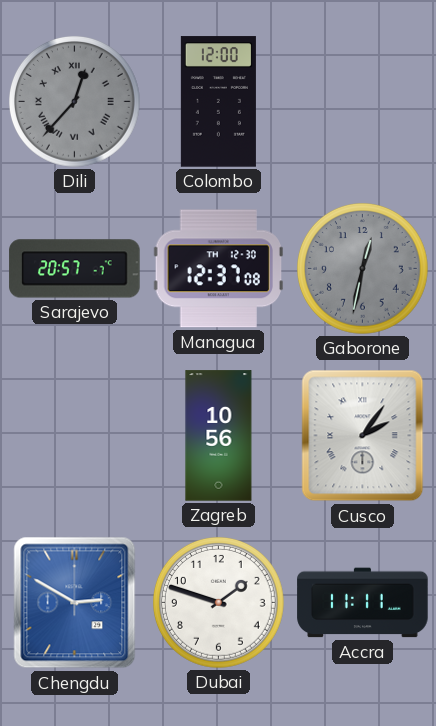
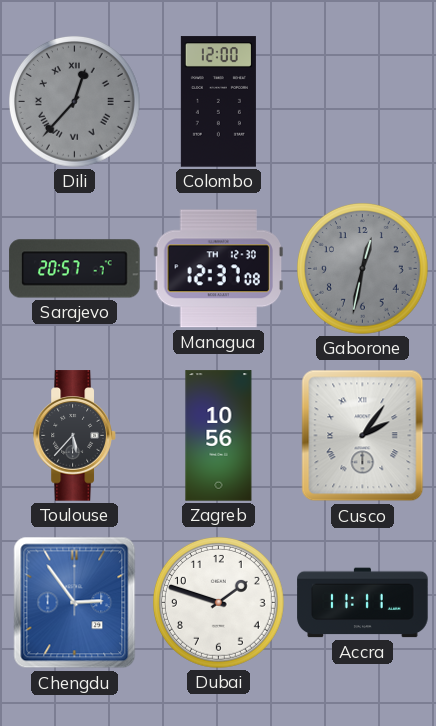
Toulouse: none -> 5:37 (75, 436)
Chengdu: 2:50 -> 2:54 (75, 603)
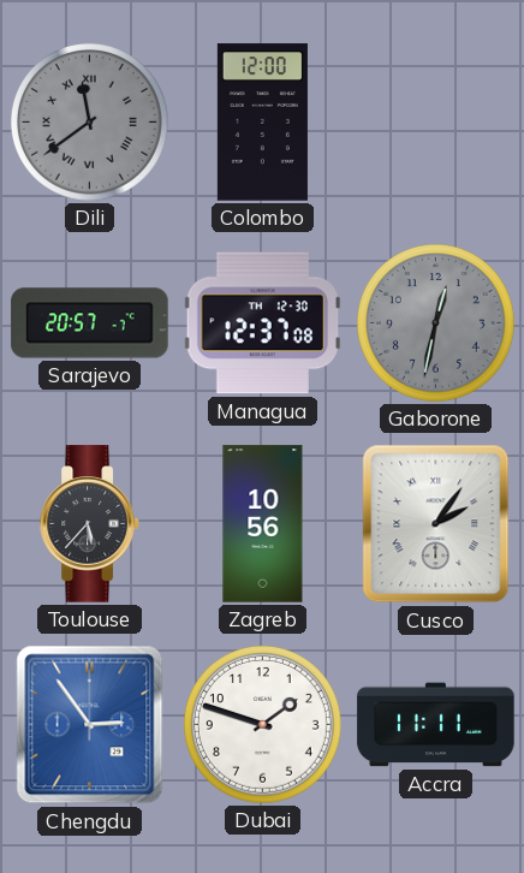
Dili: 12:37 -> 11:39 (90, 123)
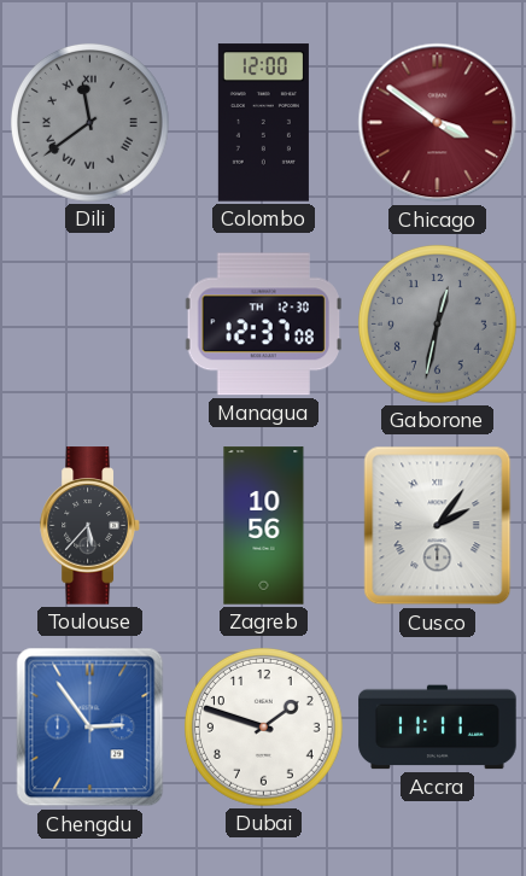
Chicago: none -> 3:51 (438, 123)
Sarajevo: 20:57 -> none (90, 323)
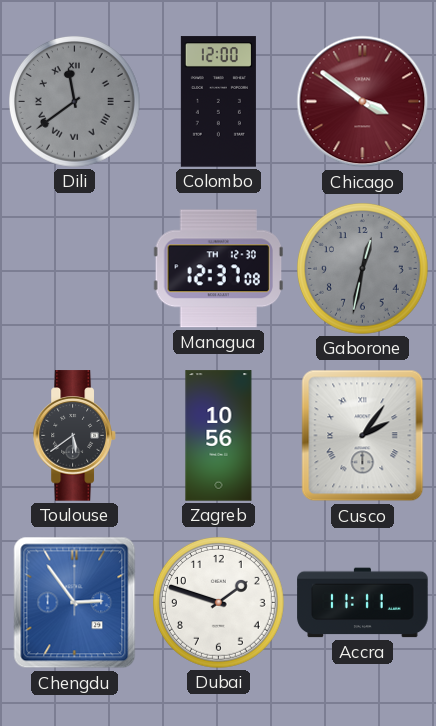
Toulouse: 5:37 -> 5:39 (75, 436)
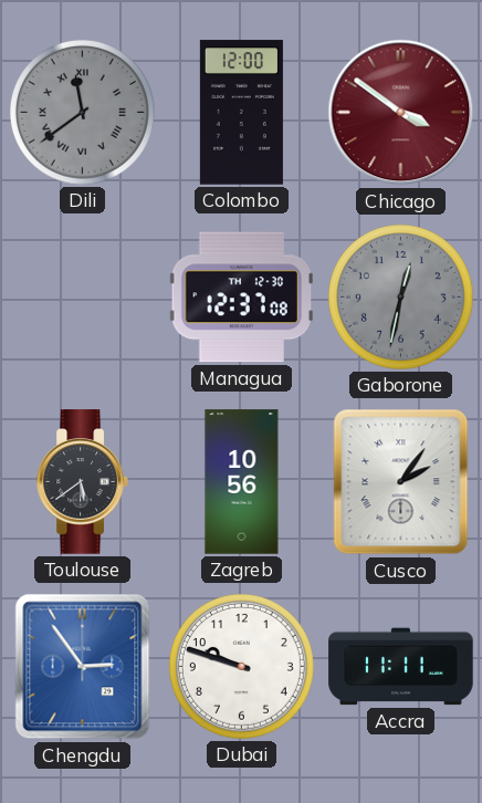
Dubai: 1:48 -> 9:48 (242, 667)
